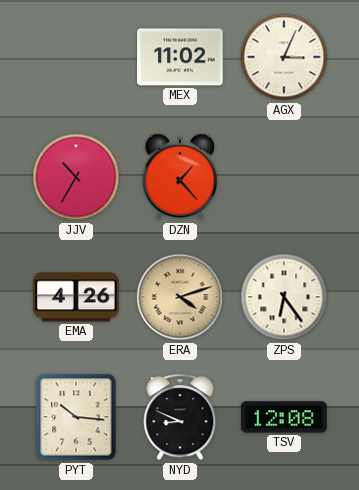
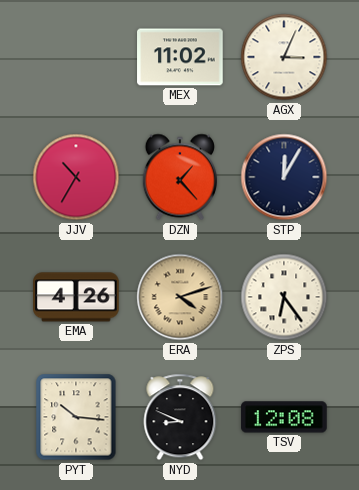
STP: none -> 12:05 (284, 177)
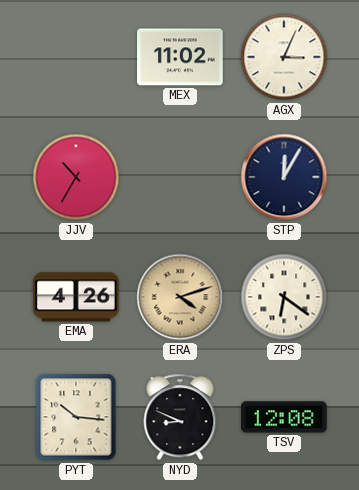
DZN: 1:23 -> none (180, 177)
ZPS: 6:24 -> 6:21 (284, 297)
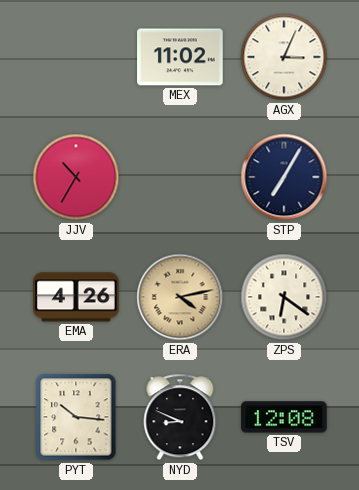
STP: 12:05 -> 7:05 (284, 177)
ERA: 4:12 -> 4:13 (180, 297)
